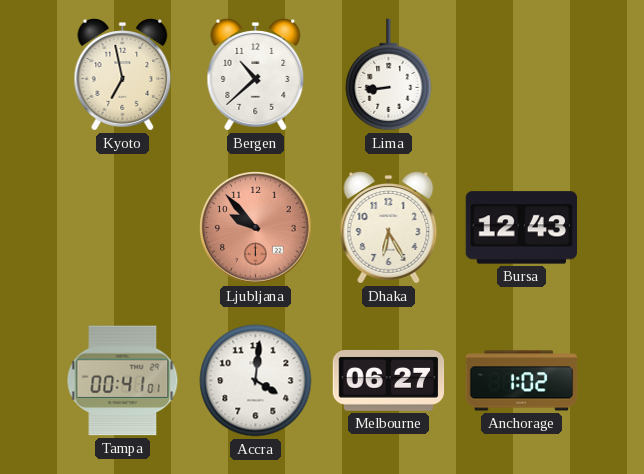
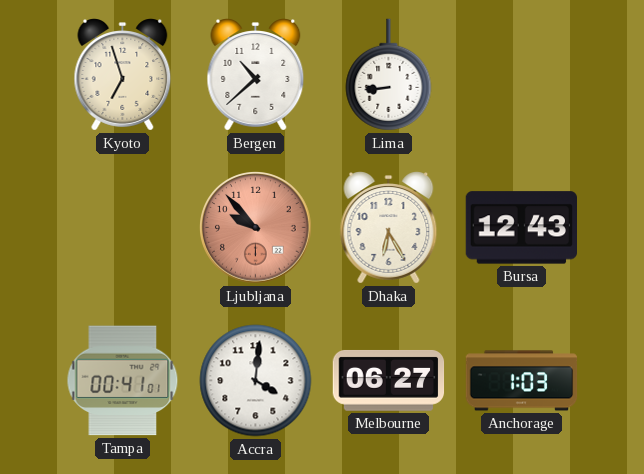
Kyoto: 6:58 -> 6:57 (123, 75)
Anchorage: 1:02 -> 1:03 (522, 381)
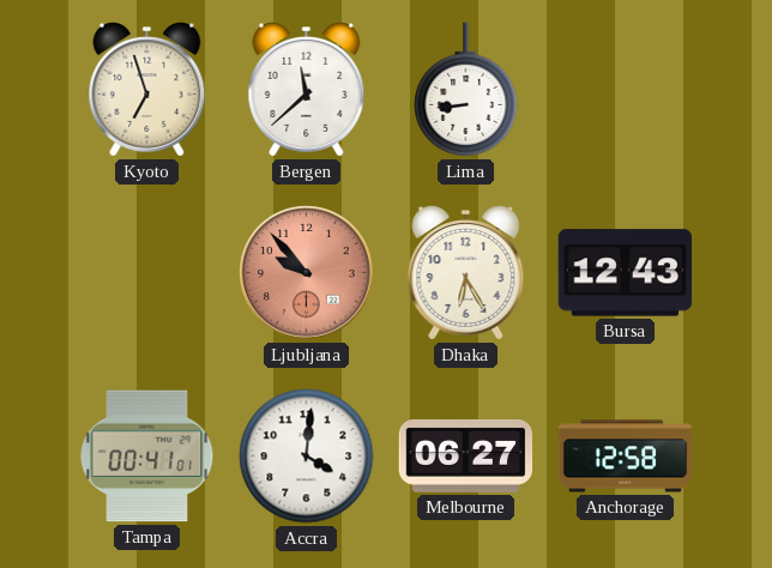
Bergen: 10:38 -> 11:38 (307, 90)
Anchorage: 1:03 -> 12:58 (626, 457)
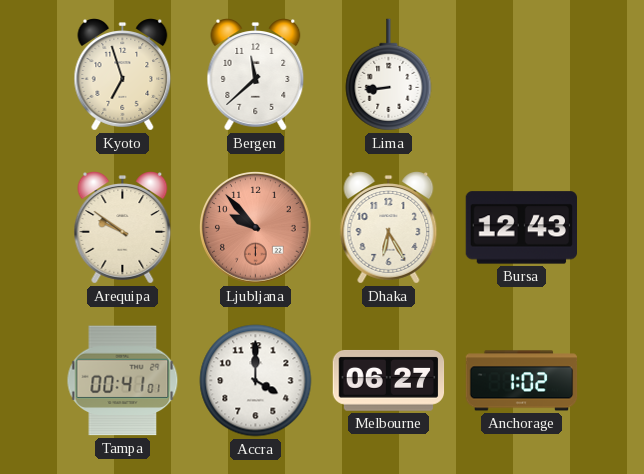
Arequipa: none -> 9:51 (123, 228)
Accra: 4:01 -> 4:00 (256, 381)
Anchorage: 12:58 -> 1:02 (522, 381)
